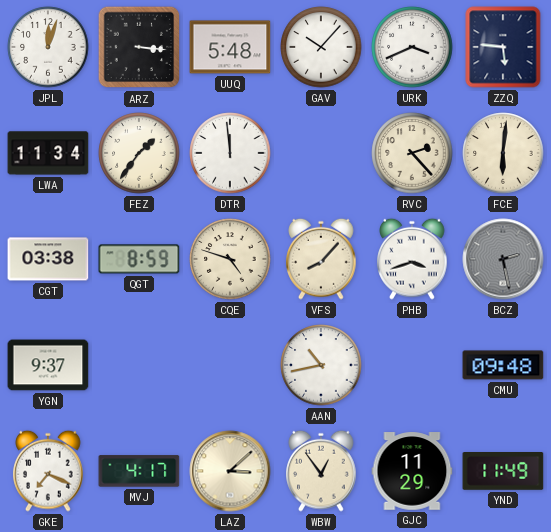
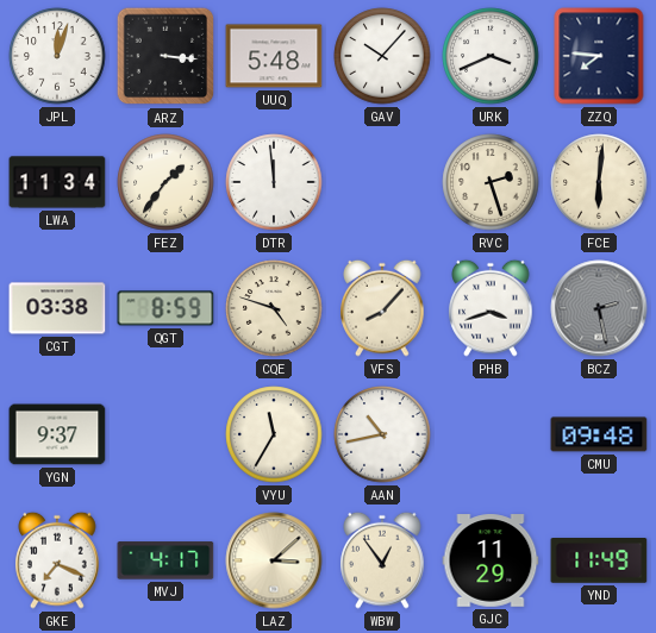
ZZQ: 5:46 -> 7:46 (599, 56)
RVC: 2:23 -> 2:27 (491, 182)
VYU: none -> 11:35 (274, 434)
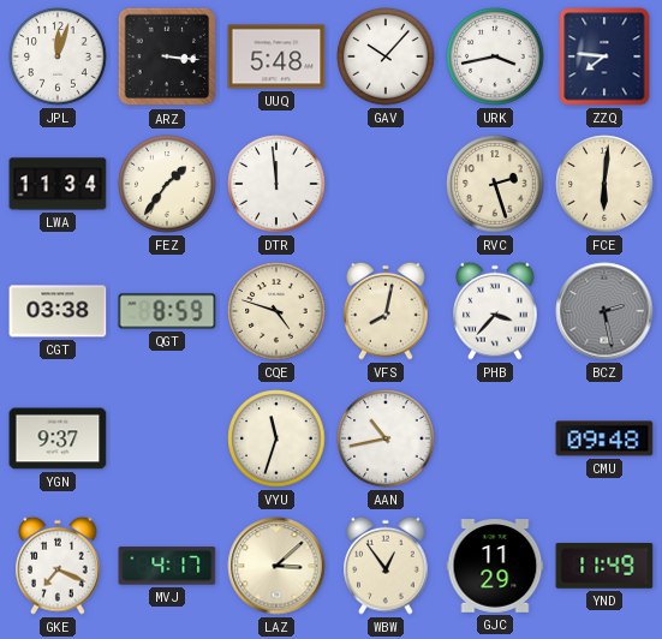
URK: 3:41 -> 3:43 (495, 56)
VFS: 8:07 -> 8:02 (386, 311)
PHB: 3:42 -> 3:37 (495, 311)
VYU: 11:35 -> 11:33 (276, 438)
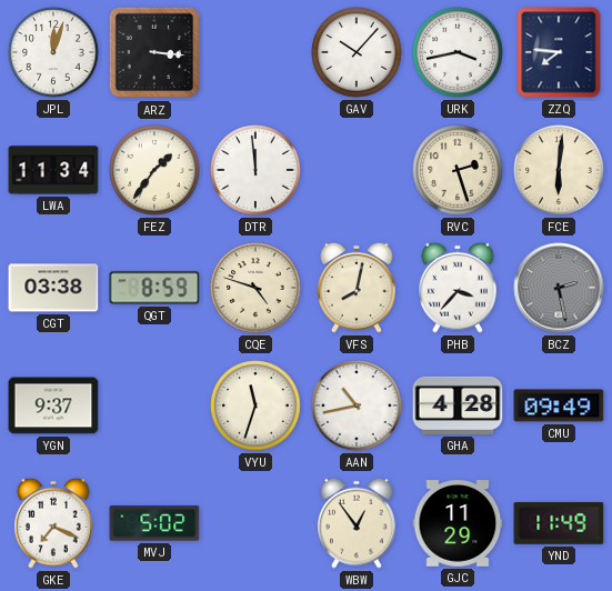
UUQ: 5:48 -> none (276, 56)
GHA: none -> 4:28 (458, 405)
CMU: 09:48 -> 09:49 (559, 405)
MVJ: 4:17 -> 5:02 (154, 523)
LAZ: 3:08 -> none (276, 566)
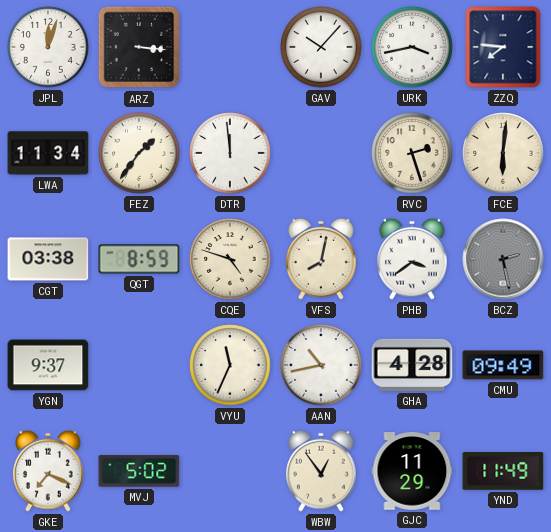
PHB: 3:37 -> 3:39 (412, 259)
VYU: 11:33 -> 11:34 (230, 365)
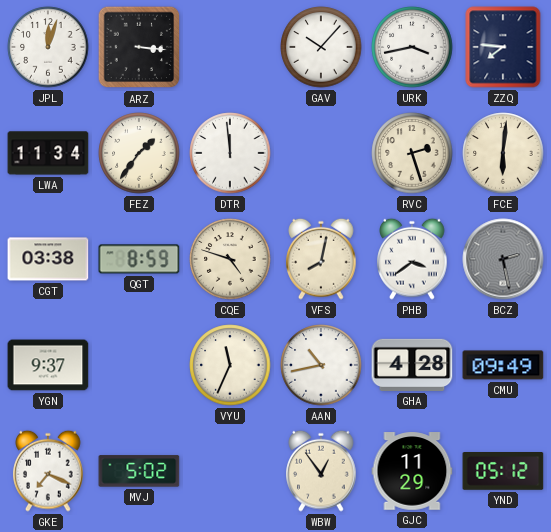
YND: 11:49 -> 05:12 (503, 472)
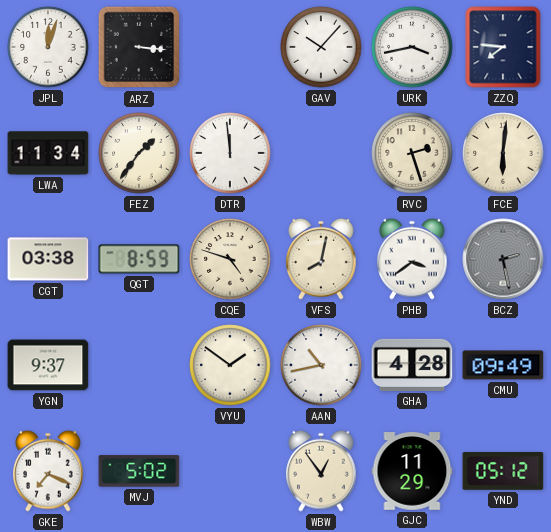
VYU: 11:34 -> 1:51 (230, 365)
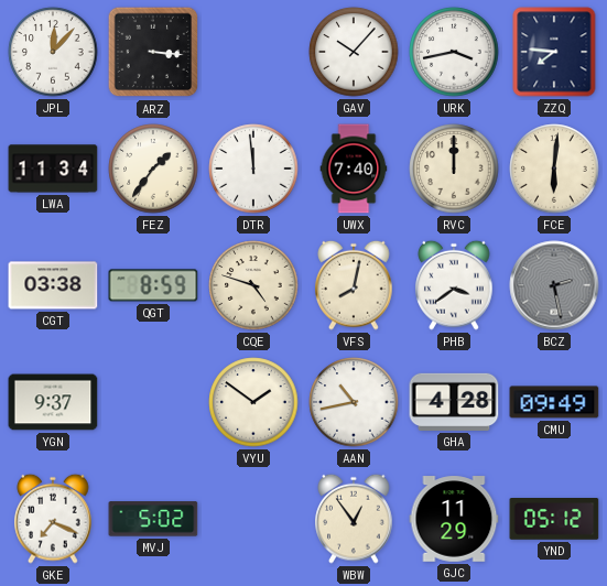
JPL: 12:03 -> 12:07 (53, 52)
UWX: none -> 7:40 (354, 169)
RVC: 2:27 -> 12:00 (454, 169)
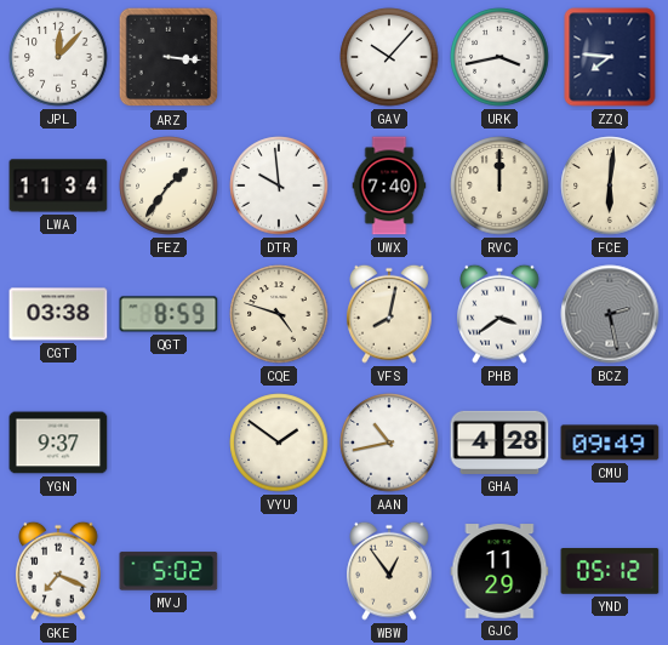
DTR: 11:59 -> 9:59 (279, 185)
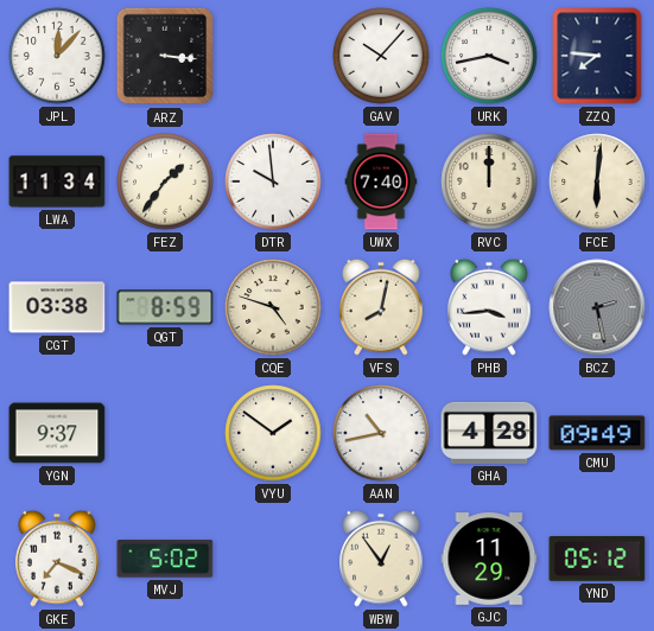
PHB: 3:39 -> 3:44 (489, 307)
